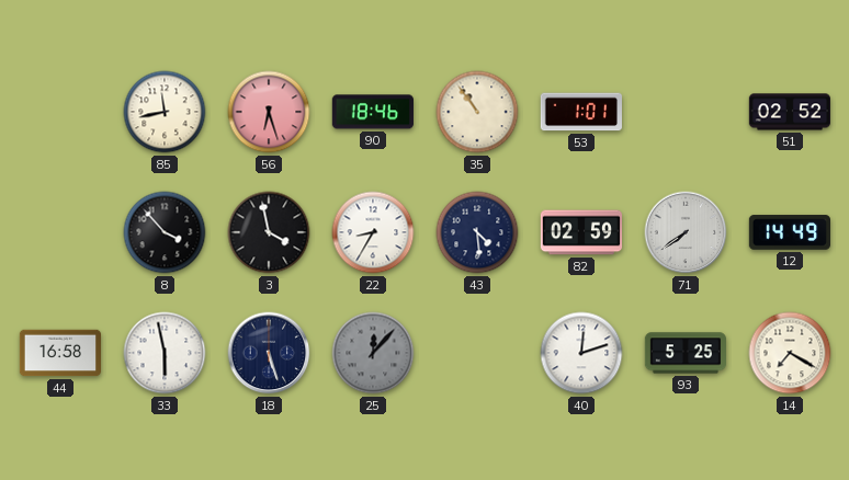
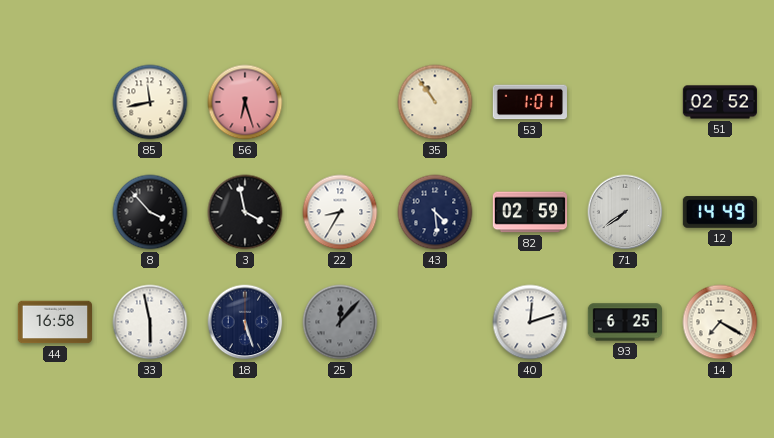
90: 18:46 -> none (373, 112)
93: 5:25 -> 6:25 (624, 322)
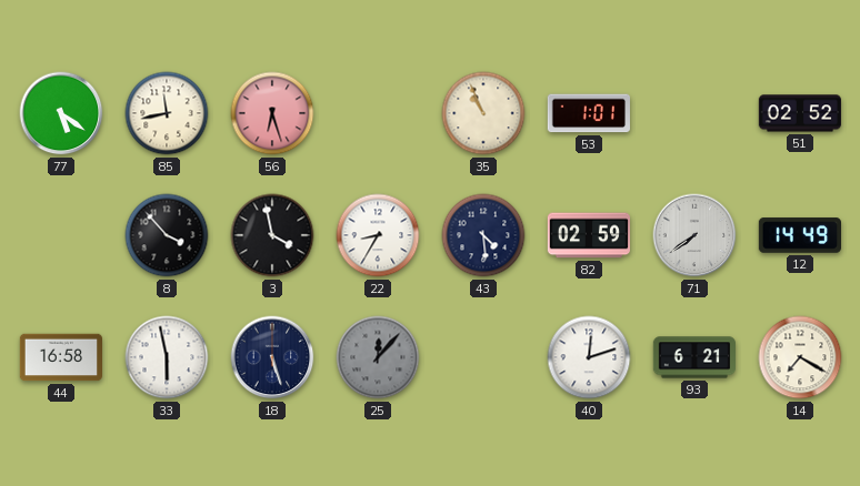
77: none -> 5:21 (61, 113)
35: 10:54 -> 10:56 (483, 113)
93: 6:25 -> 6:21 (693, 357)
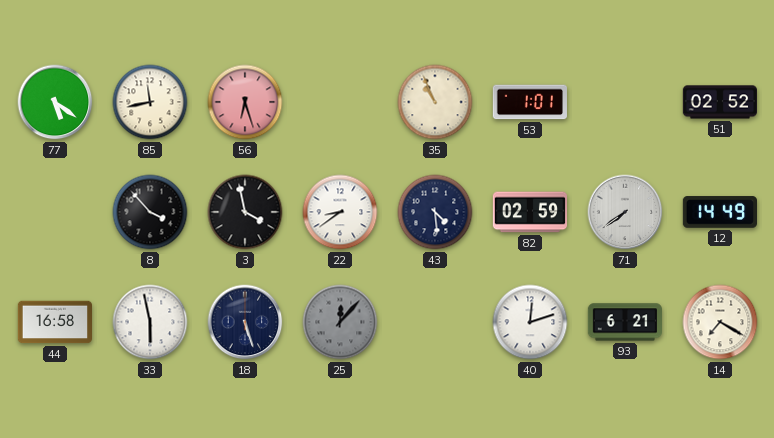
22: 8:35 -> 8:39 (340, 212)
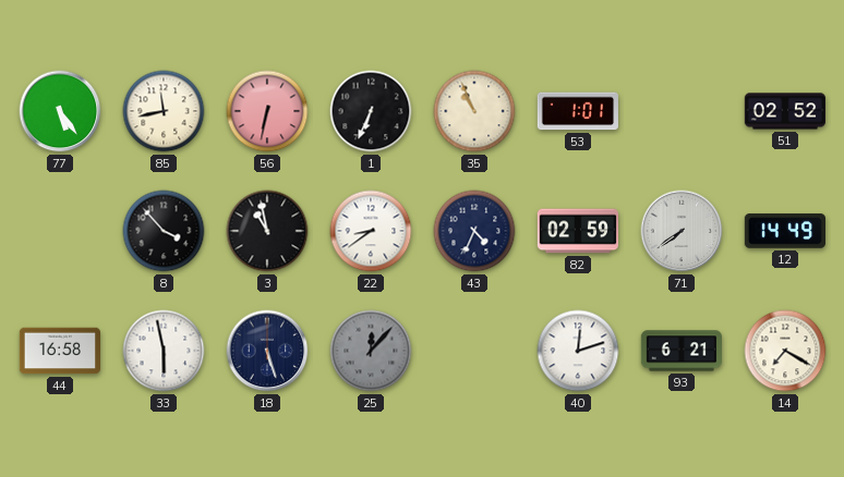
77: 5:21 -> 5:24 (60, 111)
56: 6:27 -> 6:32 (267, 111)
1: none -> 6:34 (371, 111)
3: 3:58 -> 10:58 (267, 231)
43: 4:29 -> 4:34 (474, 231)
